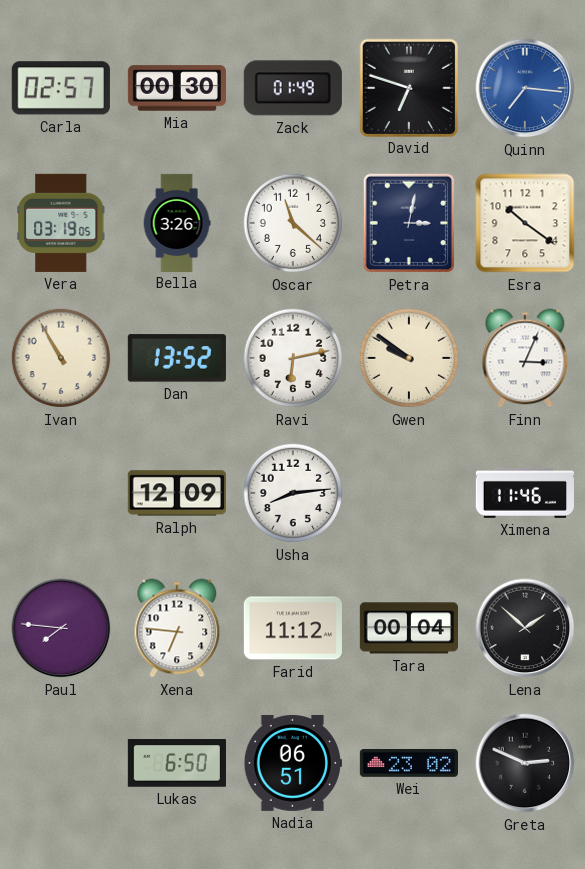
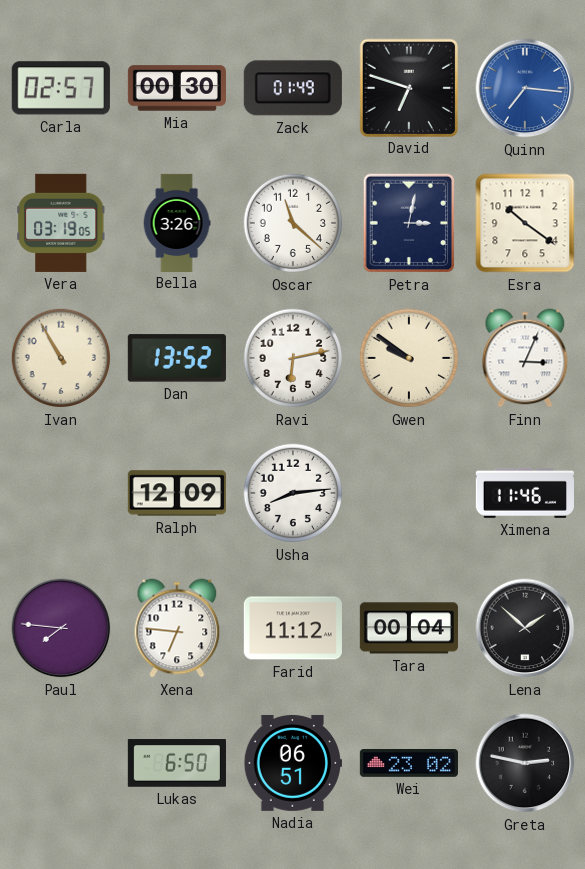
Greta: 2:49 -> 2:47 (525, 763)
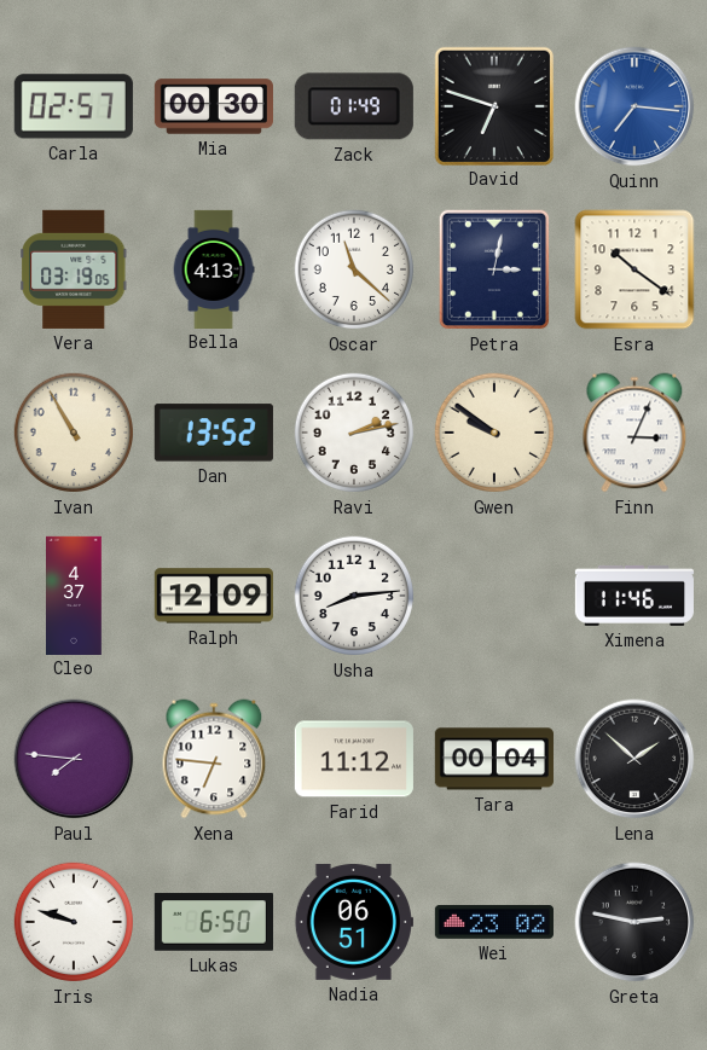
Bella: 3:26 -> 4:13 (214, 268)
Ravi: 6:13 -> 2:13 (354, 433)
Cleo: none -> 4:37 (75, 594)
Iris: none -> 9:48 (74, 922)
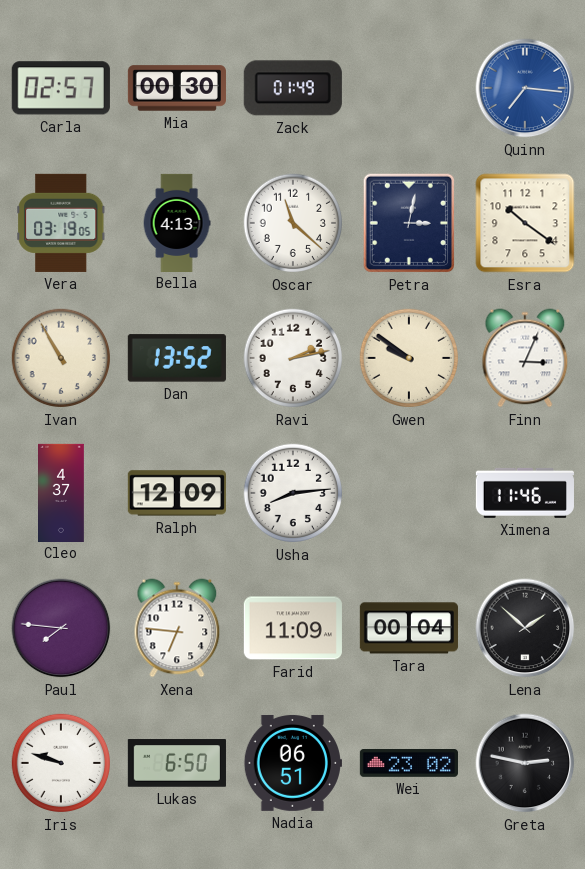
David: 6:48 -> none (493, 105)
Farid: 11:12 -> 11:09 (293, 628)
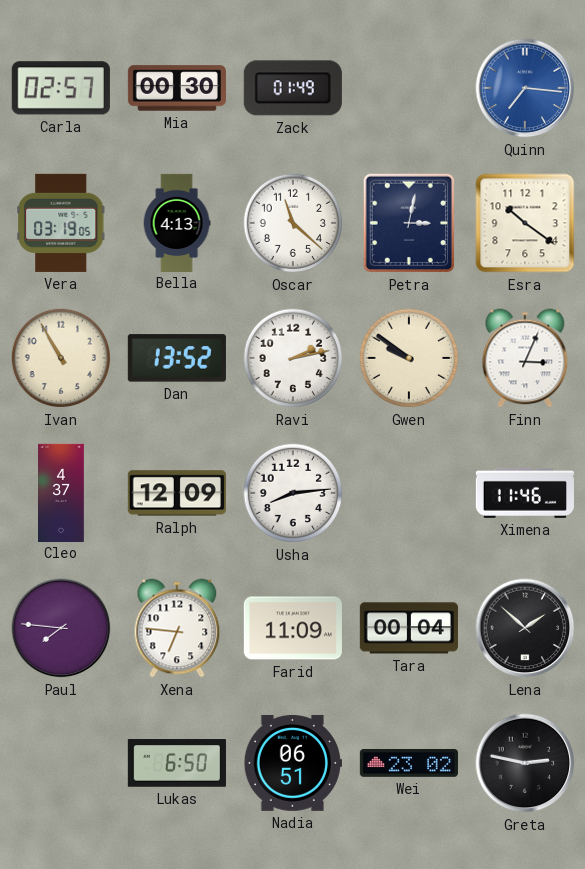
Iris: 9:48 -> none (61, 763)
